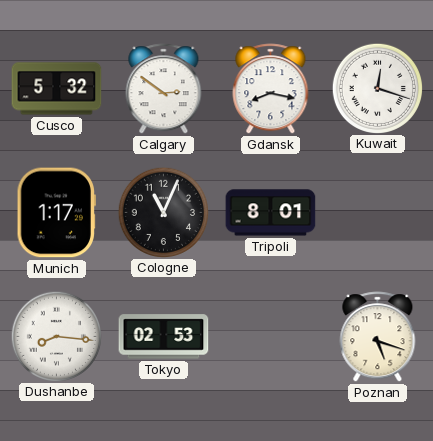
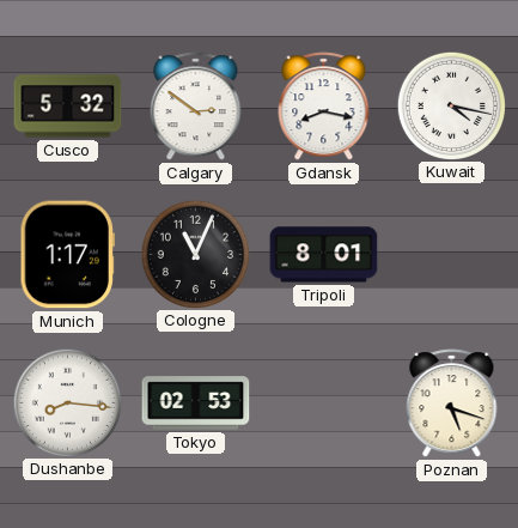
Kuwait: 12:18 -> 4:17 (451, 105)
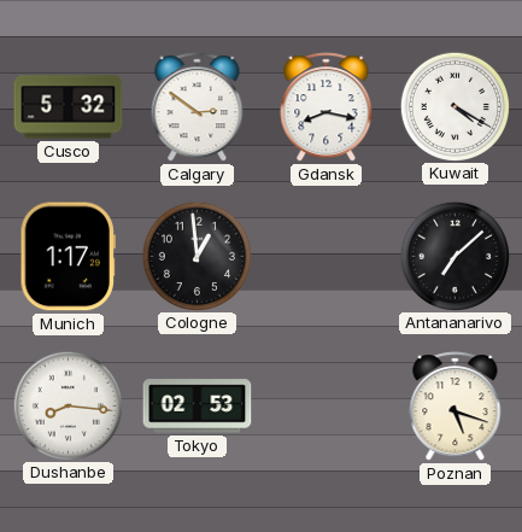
Kuwait: 4:17 -> 4:20 (454, 106)
Cologne: 11:04 -> 12:59 (197, 256)
Tripoli: 8:01 -> none (324, 255)
Antananarivo: none -> 7:08 (454, 256)
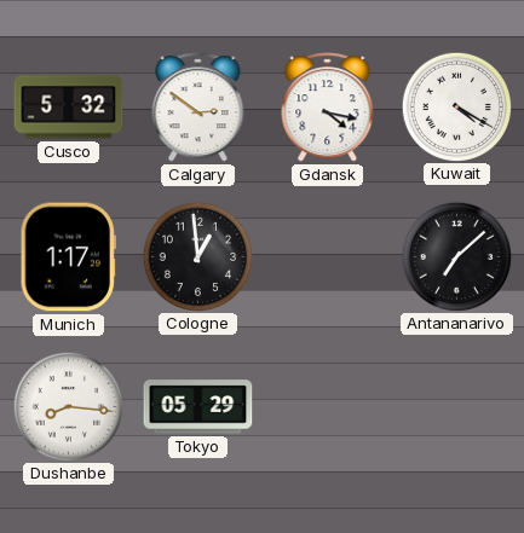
Gdansk: 8:17 -> 4:17 (328, 108)
Tokyo: 02:53 -> 05:29 (198, 407)
Poznan: 5:18 -> none (456, 407)
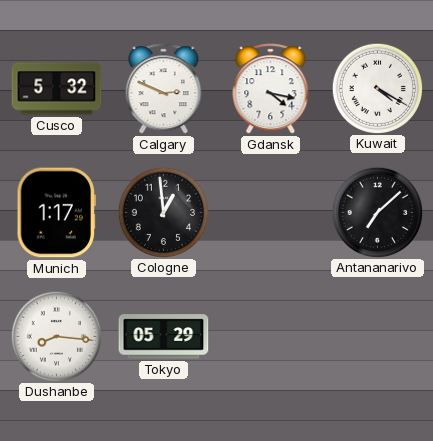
Calgary: 2:51 -> 2:49 (164, 89)
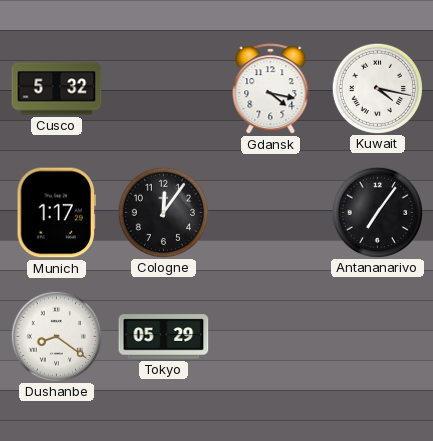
Calgary: 2:49 -> none (164, 89)
Kuwait: 4:20 -> 4:17 (377, 88)
Cologne: 12:59 -> 12:06 (163, 212)
Antananarivo: 7:08 -> 7:06 (377, 212)
Dushanbe: 8:16 -> 8:21 (56, 336)
